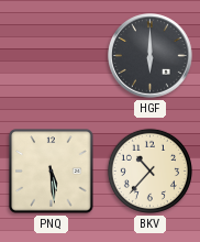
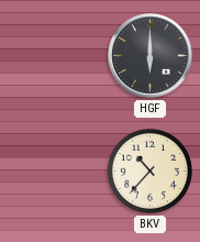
PNQ: 5:29 -> none (52, 172)
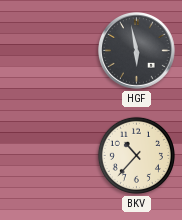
HGF: 6:00 -> 5:58 (137, 51)
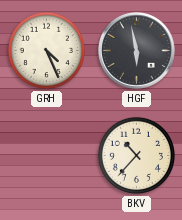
GRH: none -> 4:26 (46, 50)
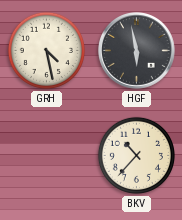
GRH: 4:26 -> 4:28 (46, 50)
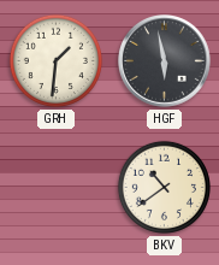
GRH: 4:28 -> 1:31 (55, 60)
BKV: 10:37 -> 10:39 (164, 187)
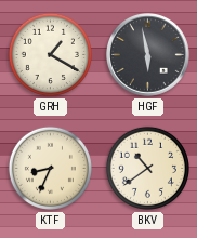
GRH: 1:31 -> 1:20 (50, 54)
KTF: none -> 8:34 (50, 168)
